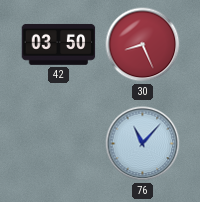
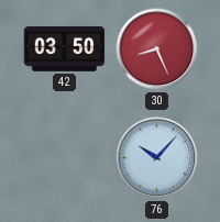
76: 11:07 -> 10:07 (157, 158)
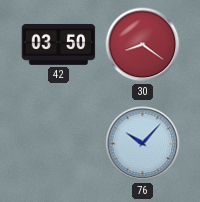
30: 8:26 -> 8:21 (143, 45)
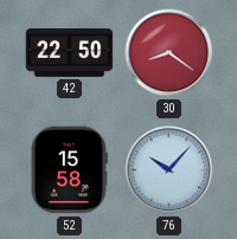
42: 03:50 -> 22:50 (70, 53)
52: none -> 15:58 (69, 170)
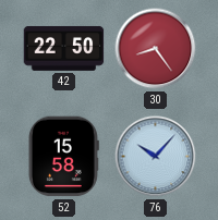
30: 8:21 -> 8:24 (156, 49)
